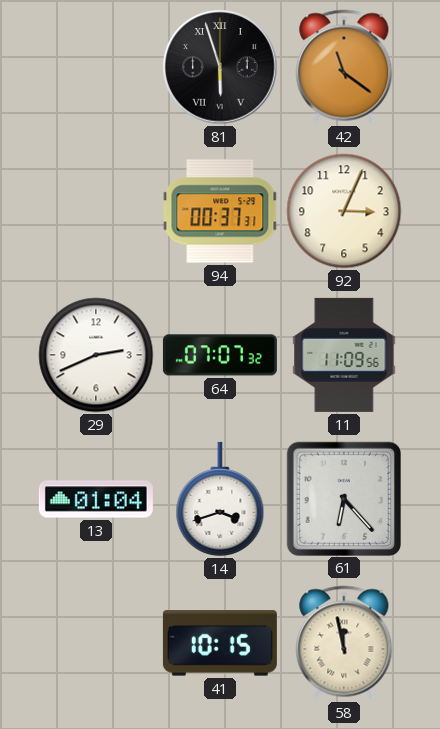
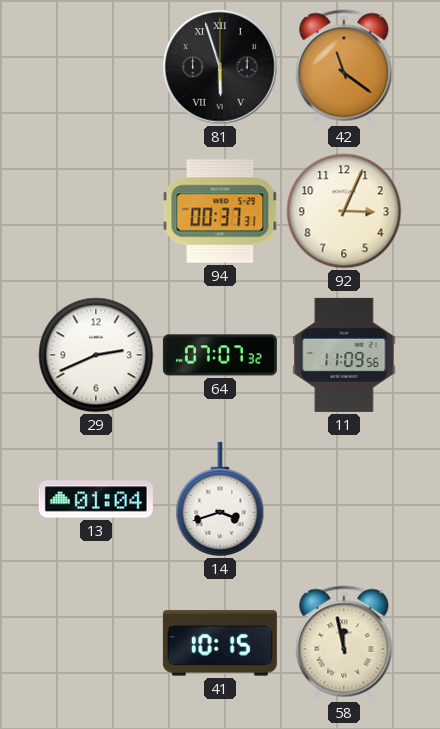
61: 6:23 -> none (343, 498)
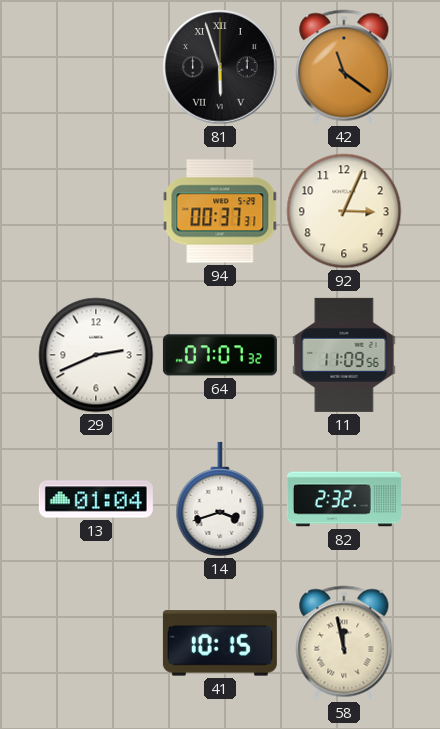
82: none -> 2:32 (344, 499)
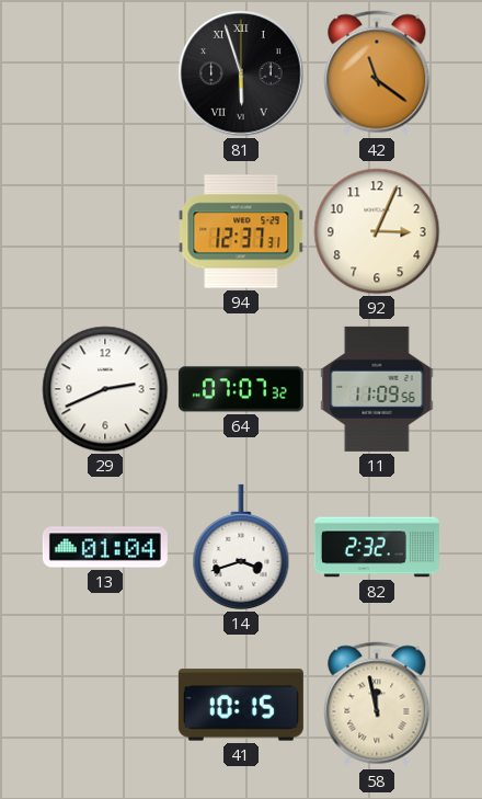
94: 00:37 -> 12:37 (241, 231)
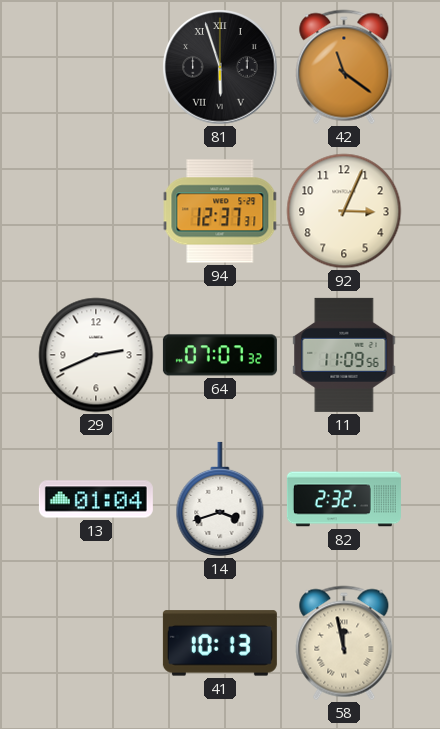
41: 10:15 -> 10:13 (220, 643)
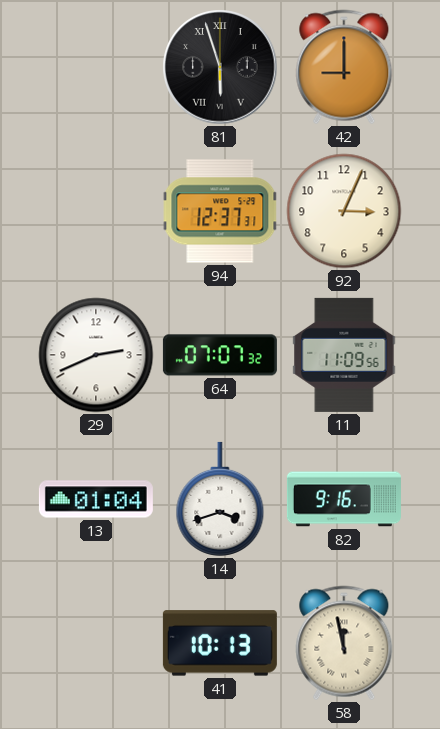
42: 11:21 -> 9:00 (344, 67)
82: 2:32 -> 9:16 (344, 499)
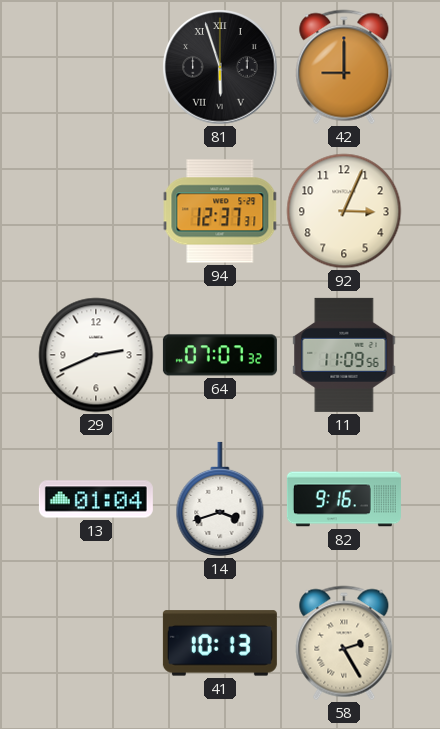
58: 11:58 -> 2:25 (344, 643)
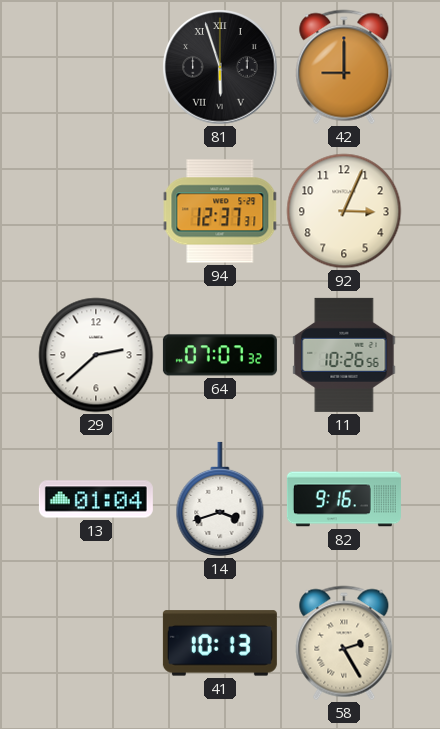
29: 2:41 -> 2:38 (96, 355)
11: 11:09 -> 10:26 (344, 355)
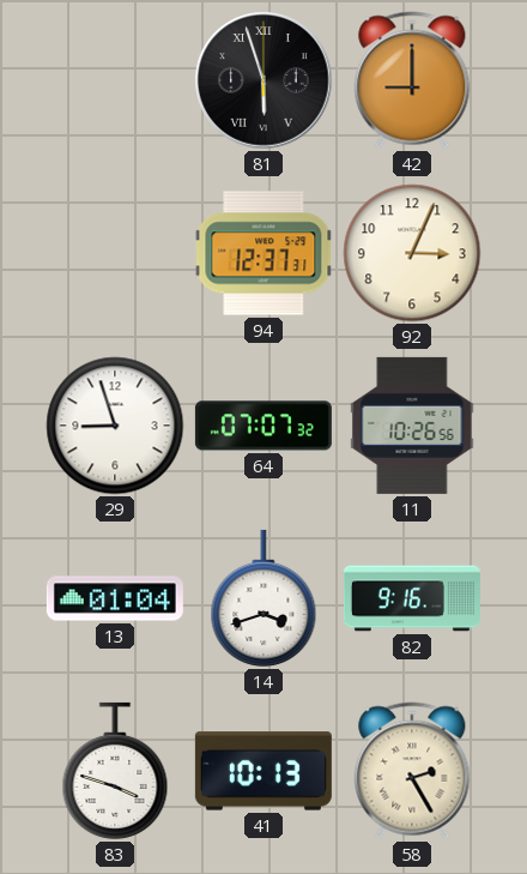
29: 2:38 -> 8:57 (115, 426)
83: none -> 3:48 (115, 771)
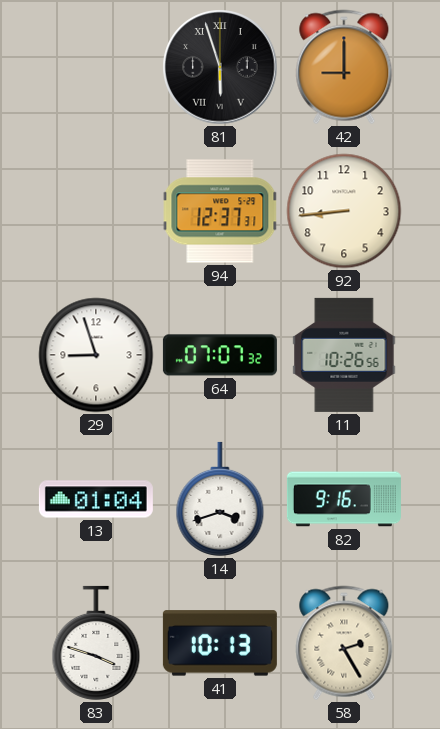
92: 3:04 -> 8:44 (344, 211)
